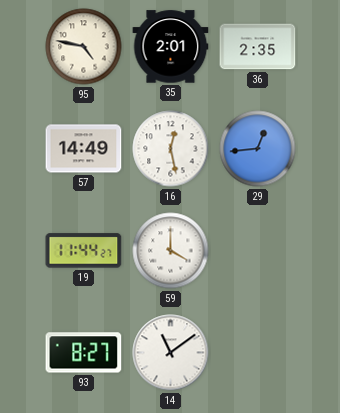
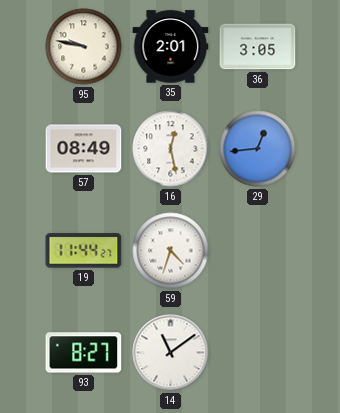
95: 4:47 -> 9:47 (84, 47)
36: 2:35 -> 3:05 (258, 47)
57: 14:49 -> 08:49 (84, 149)
59: 4:00 -> 4:33 (171, 251)
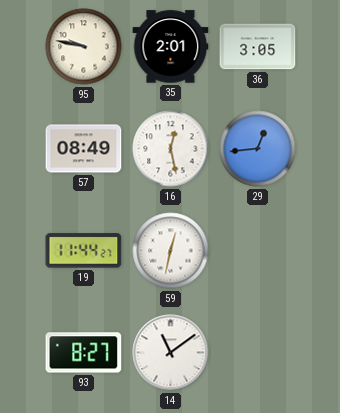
59: 4:33 -> 12:32 (171, 251)
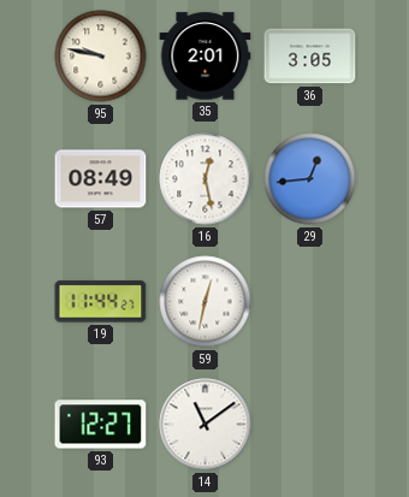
93: 8:27 -> 12:27 (101, 425)
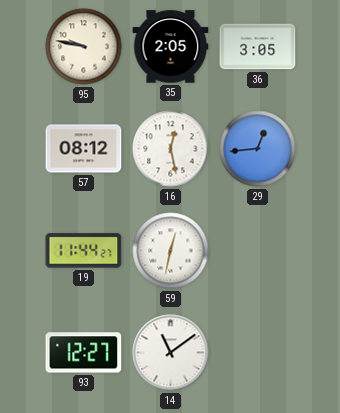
35: 2:01 -> 2:05 (171, 47)
57: 08:49 -> 08:12 (84, 149)
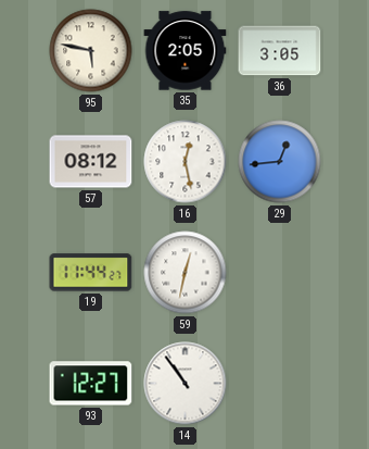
95: 9:47 -> 5:47 (91, 51)
14: 11:09 -> 10:54 (186, 384)
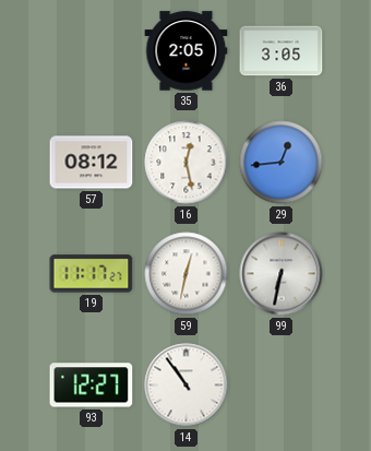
95: 5:47 -> none (91, 51)
19: 11:44 -> 11:17 (92, 274)
99: none -> 6:32 (282, 274)
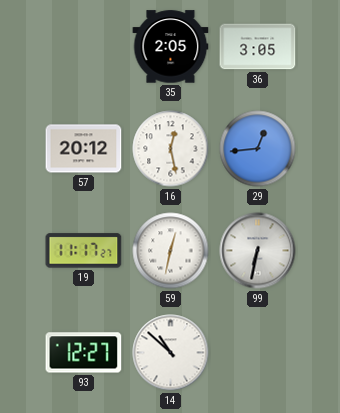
57: 08:12 -> 20:12 (84, 149)
14: 10:54 -> 10:52 (171, 353)
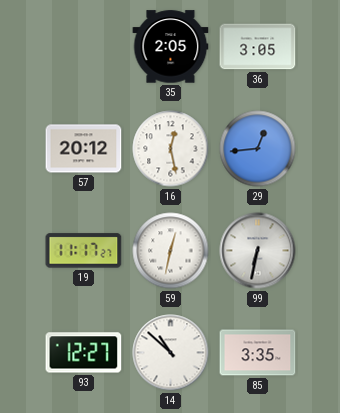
85: none -> 3:35 (258, 353)
